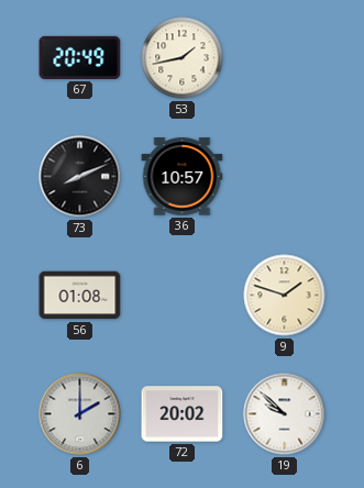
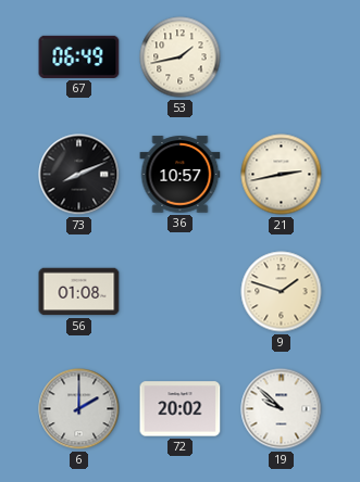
67: 20:49 -> 06:49 (79, 56)
21: none -> 2:43 (282, 175)
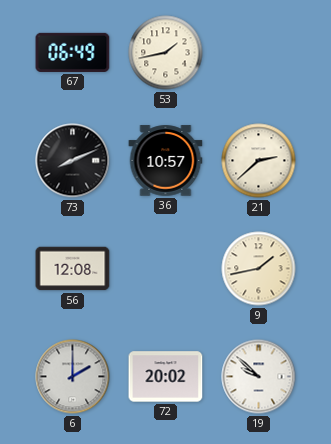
21: 2:43 -> 2:38 (259, 161)
56: 01:08 -> 12:08 (73, 269)
9: 1:48 -> 1:43 (259, 269)
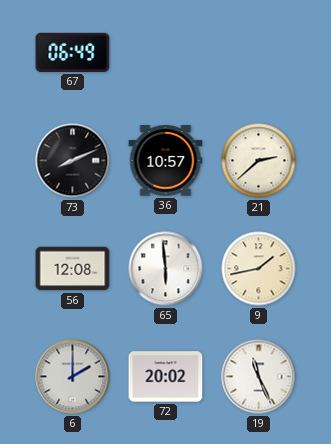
53: 1:43 -> none (166, 53)
65: none -> 5:59 (166, 269)
19: 9:52 -> 11:26 (259, 377)
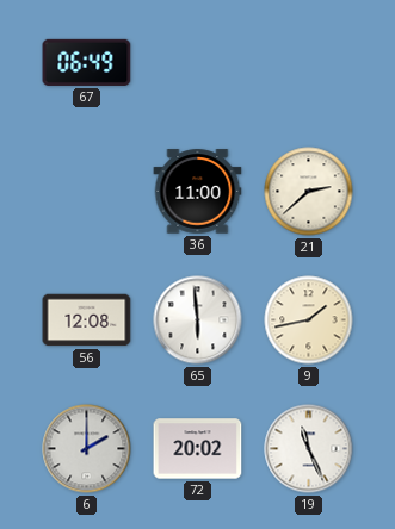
73: 8:11 -> none (73, 161)
36: 10:57 -> 11:00 (198, 192)
